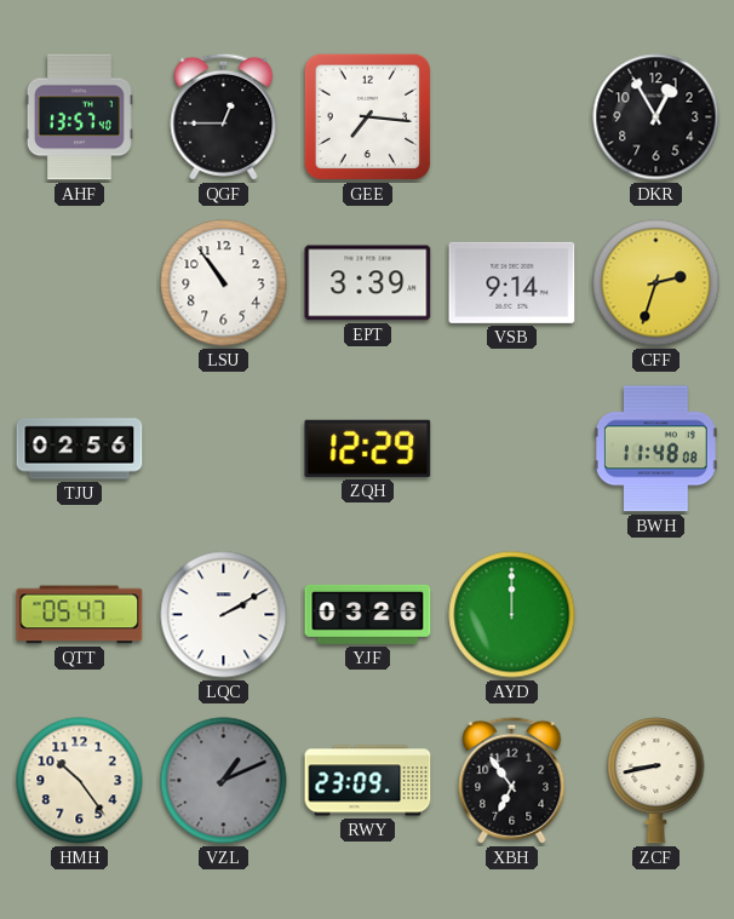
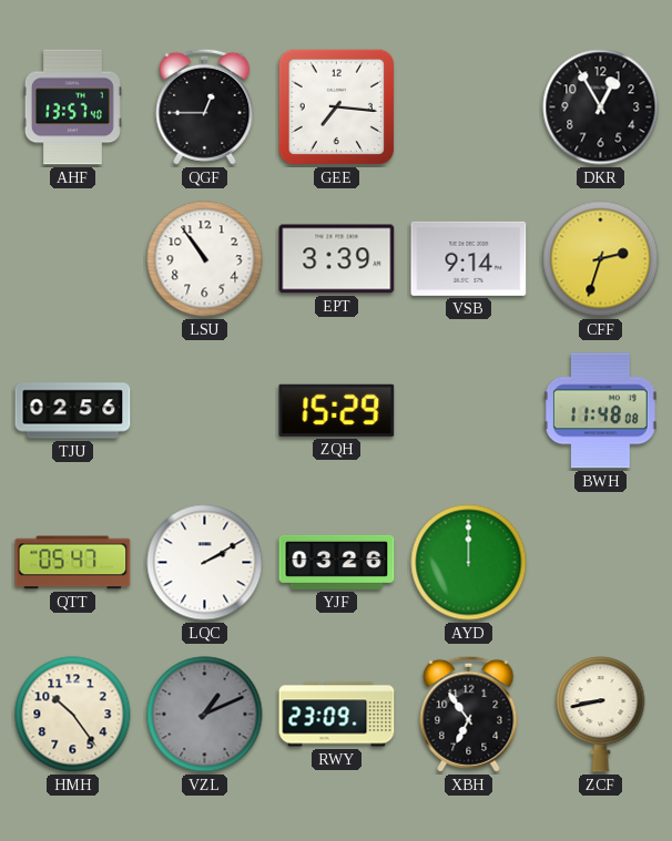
ZQH: 12:29 -> 15:29 (337, 410)
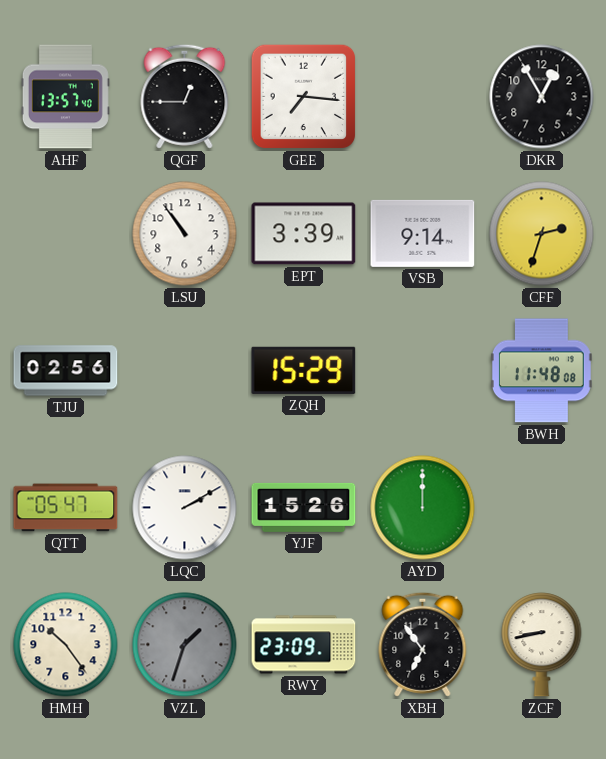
YJF: 03:26 -> 15:26 (304, 507)
VZL: 1:11 -> 1:33 (185, 645)
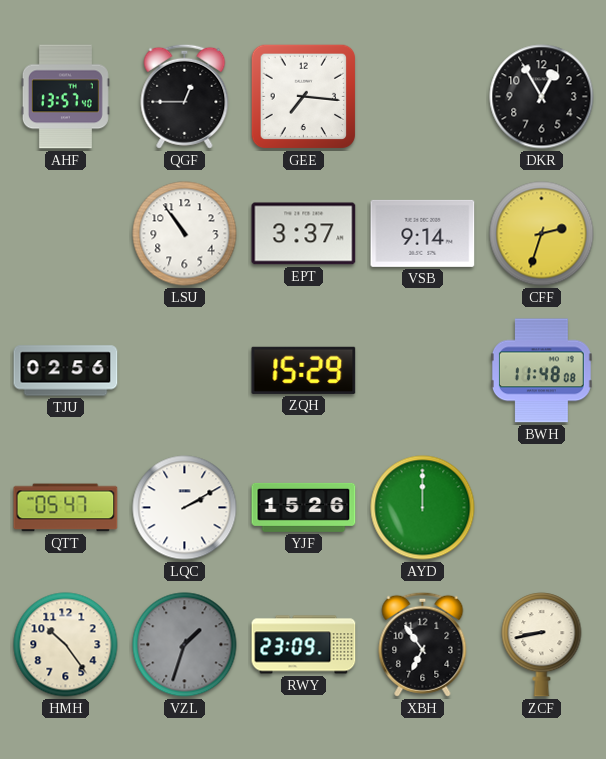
EPT: 3:39 -> 3:37 (304, 234)
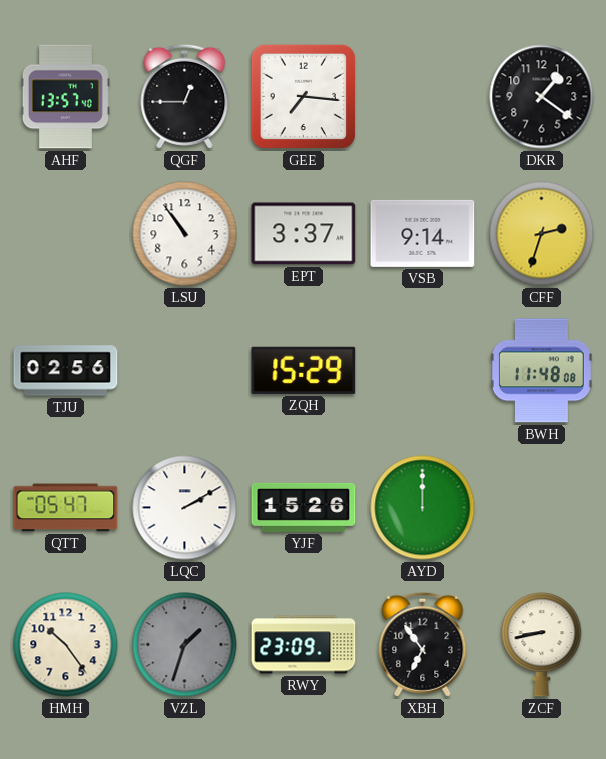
DKR: 12:55 -> 1:21 (542, 97)
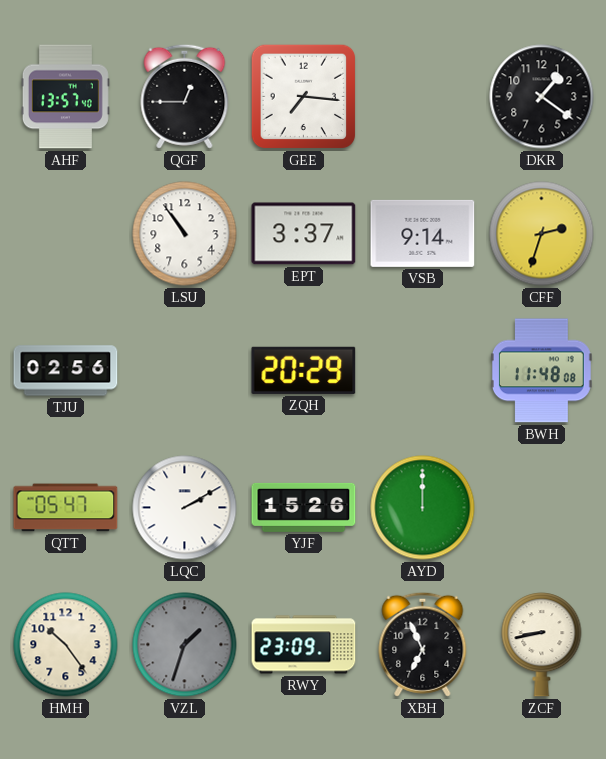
ZQH: 15:29 -> 20:29 (304, 370)
XBH: 6:54 -> 6:56 (423, 644)
